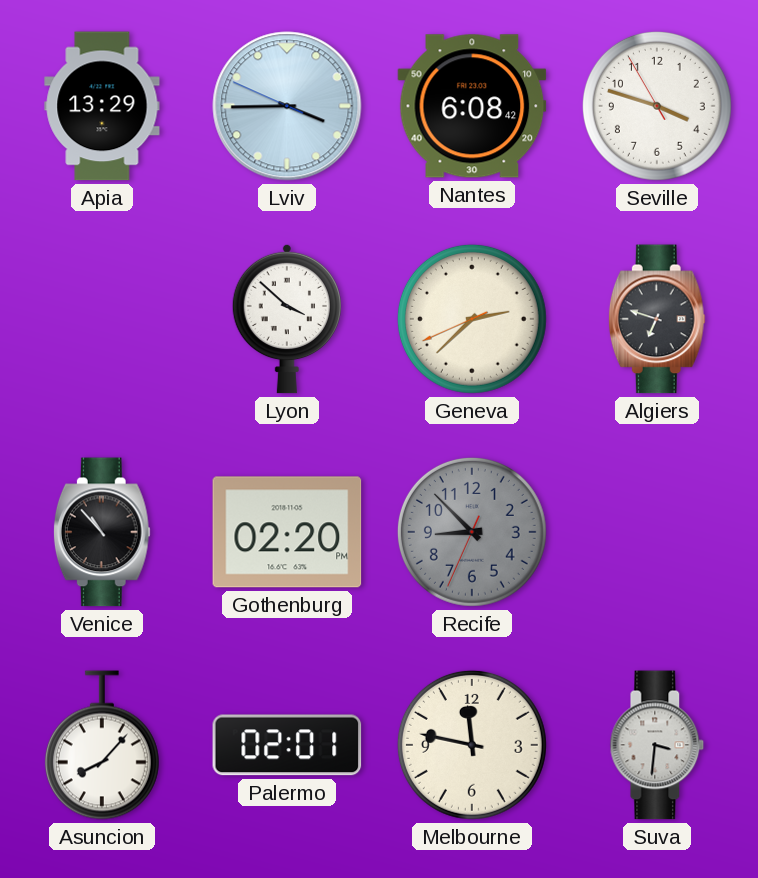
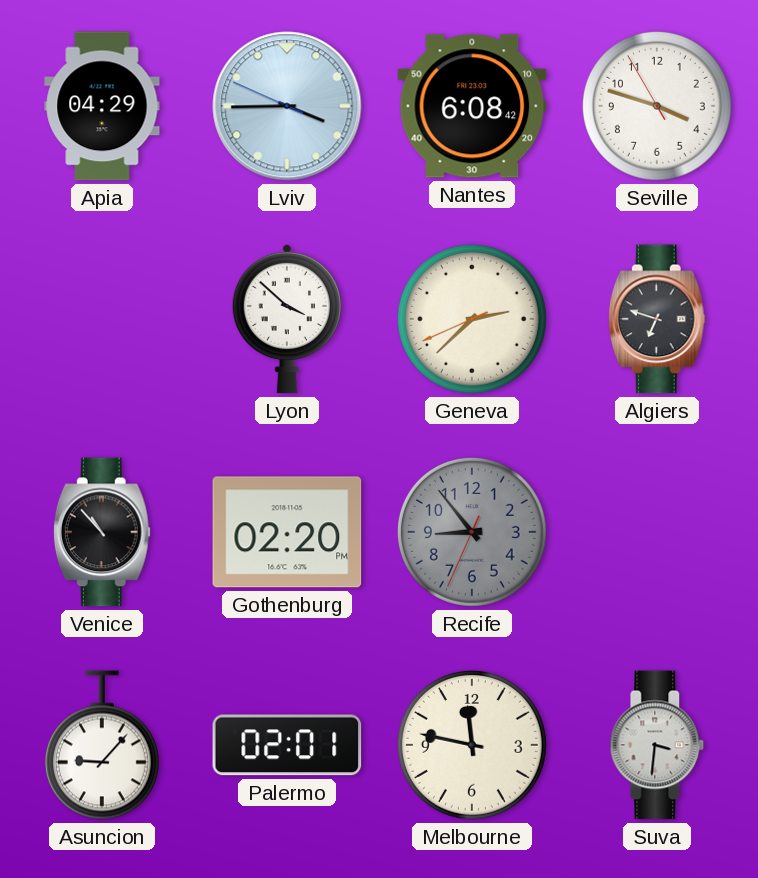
Apia: 13:29 -> 04:29 (102, 106)
Recife: 8:52 -> 8:53 (472, 532)
Asuncion: 8:07 -> 9:07 (102, 745)
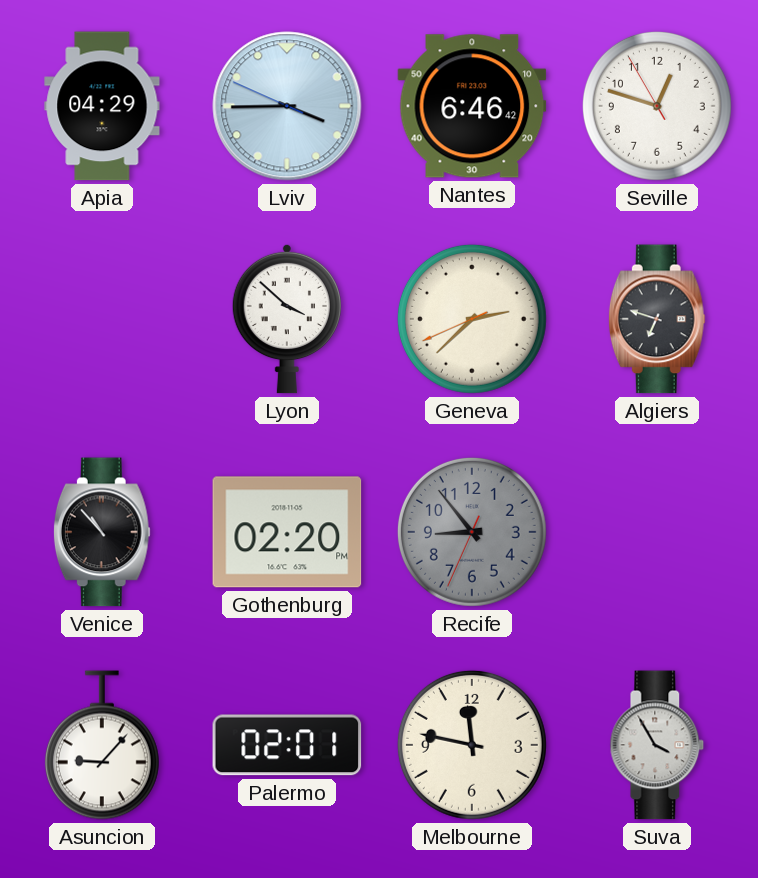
Nantes: 6:08 -> 6:46 (472, 106)
Seville: 3:47 -> 12:47 (657, 106)
Suva: 3:31 -> 3:55 (657, 745)
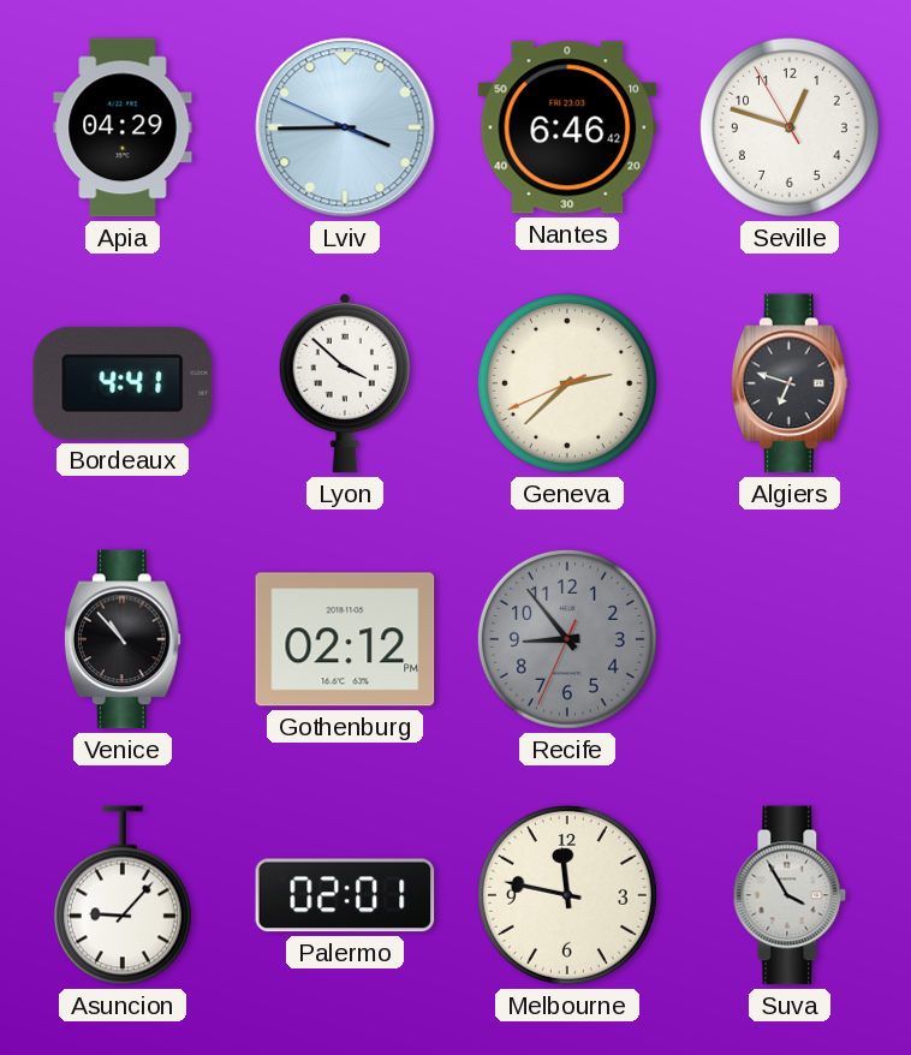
Bordeaux: none -> 4:41 (123, 383)
Gothenburg: 02:20 -> 02:12 (345, 639)
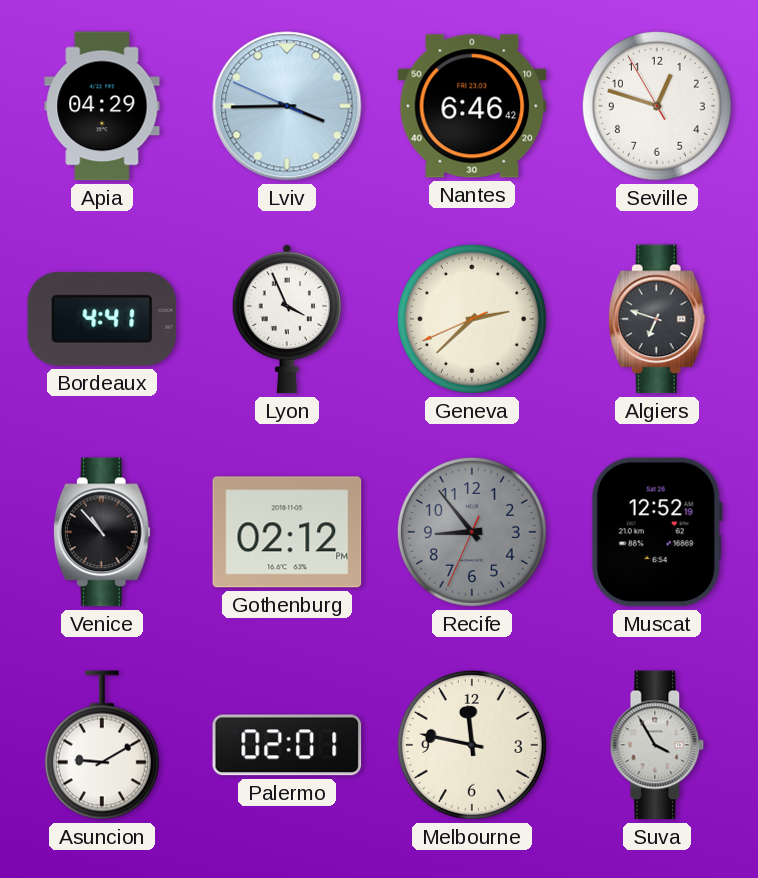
Lyon: 3:52 -> 3:56 (287, 319)
Muscat: none -> 12:52 (657, 532)
Asuncion: 9:07 -> 9:10 (102, 745)
